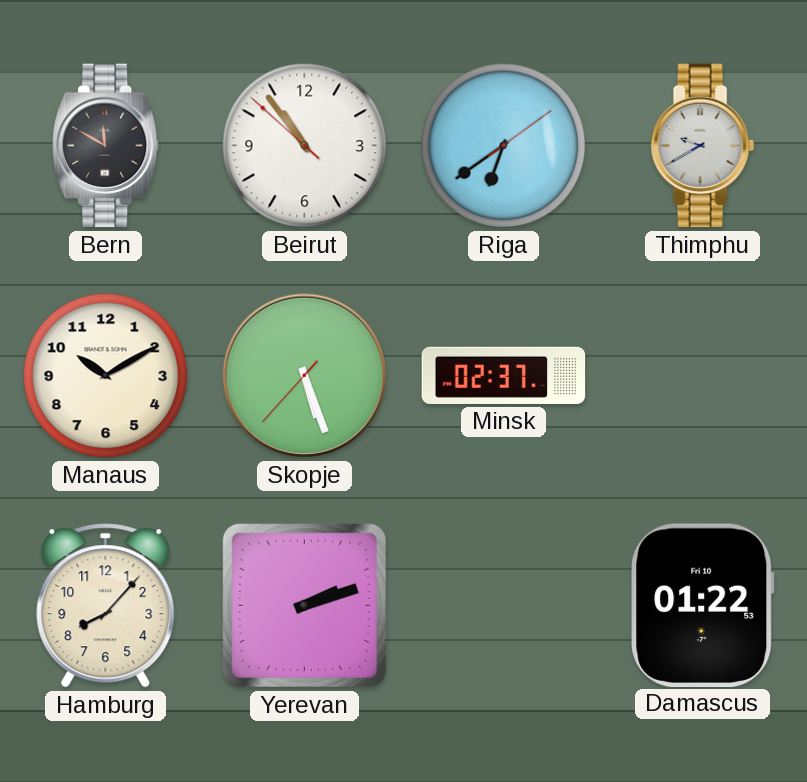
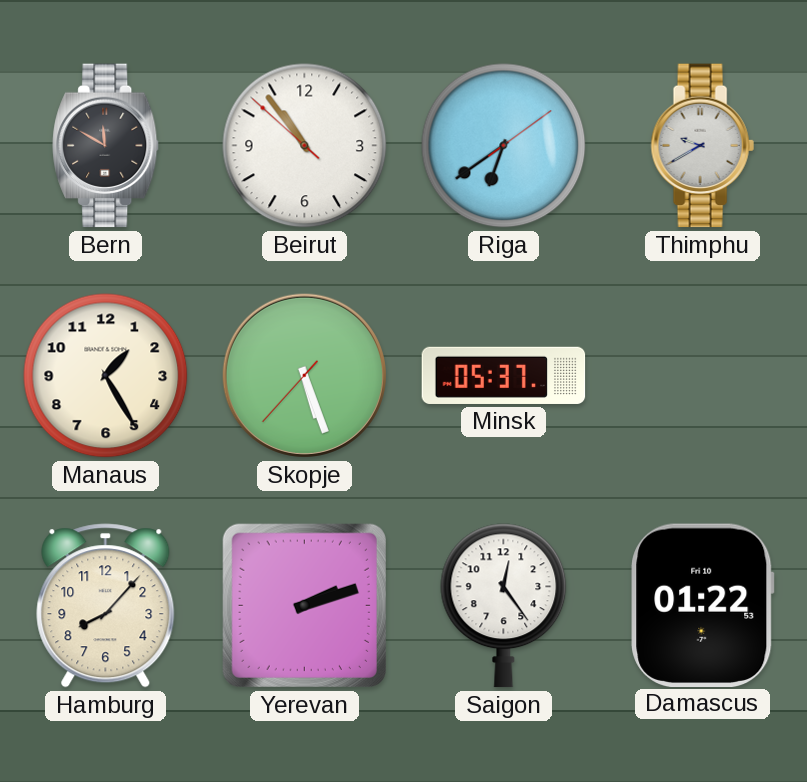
Manaus: 10:10 -> 1:25 (106, 376)
Minsk: 02:37 -> 05:37 (504, 375)
Saigon: none -> 12:24 (504, 606)
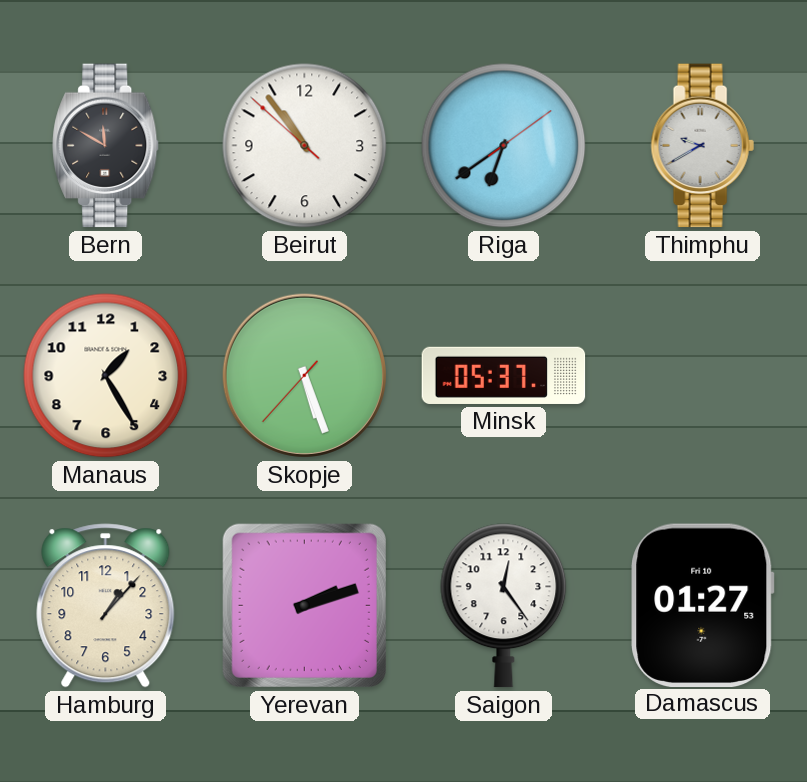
Hamburg: 8:07 -> 1:07 (106, 606)
Damascus: 01:22 -> 01:27 (703, 605)
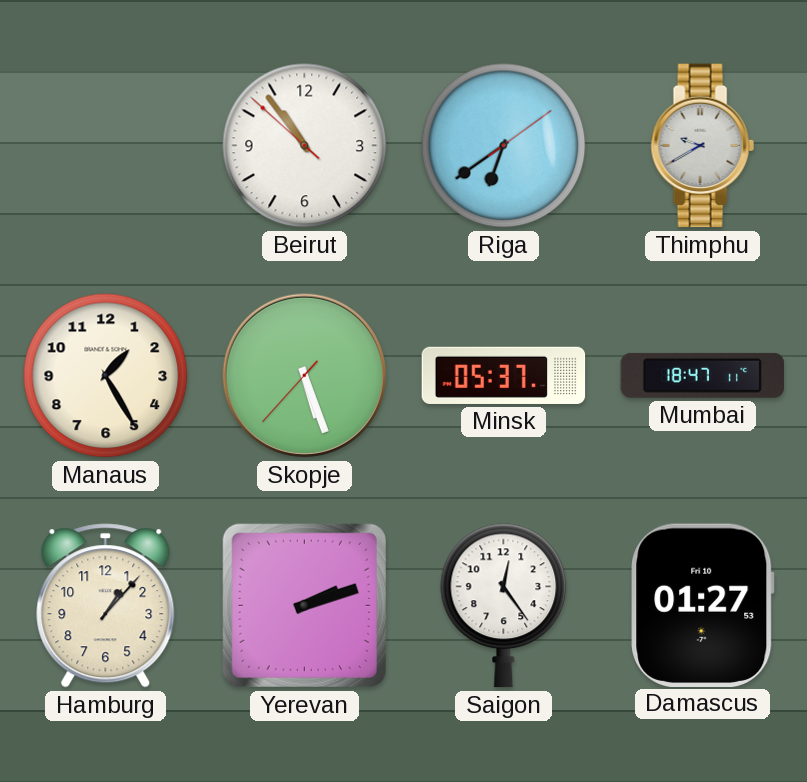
Bern: 11:50 -> none (106, 146)
Mumbai: none -> 18:47 (703, 375)
